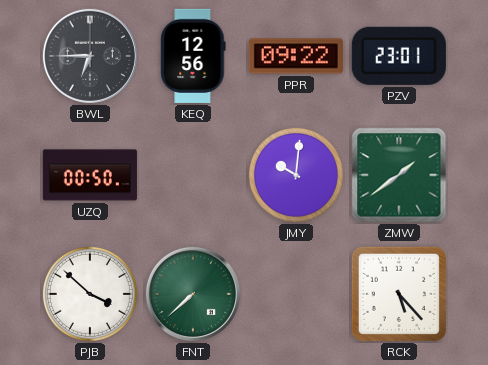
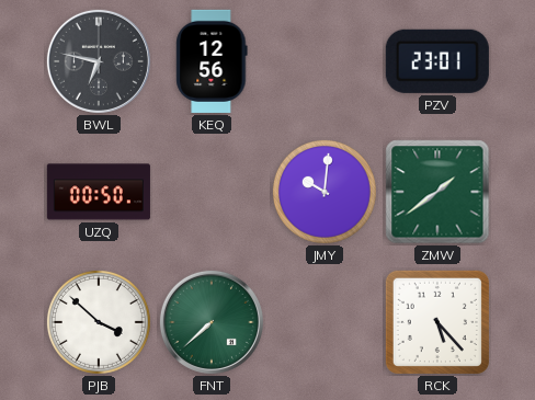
BWL: 6:45 -> 6:47 (99, 61)
PPR: 09:22 -> none (296, 56)
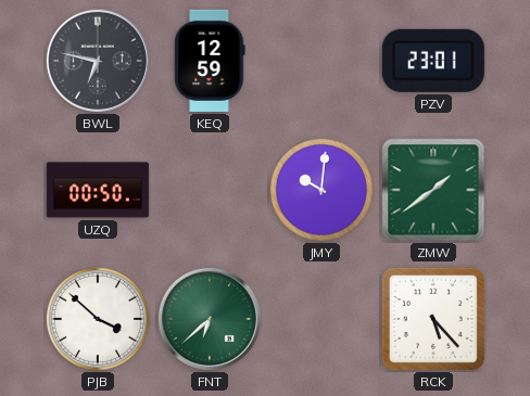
KEQ: 12:56 -> 12:59 (210, 61)
FNT: 7:38 -> 6:38 (210, 319)
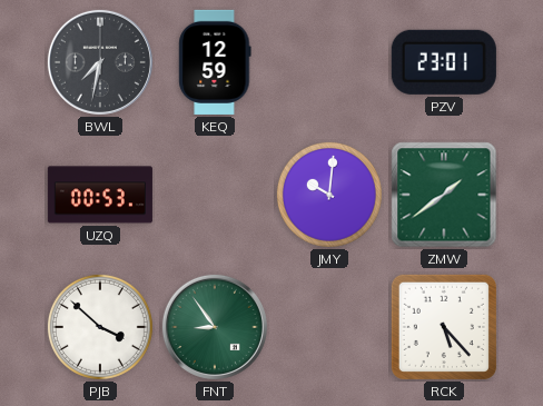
BWL: 6:47 -> 7:32 (100, 62)
UZQ: 00:50 -> 00:53 (100, 195)
FNT: 6:38 -> 8:54 (215, 327)
